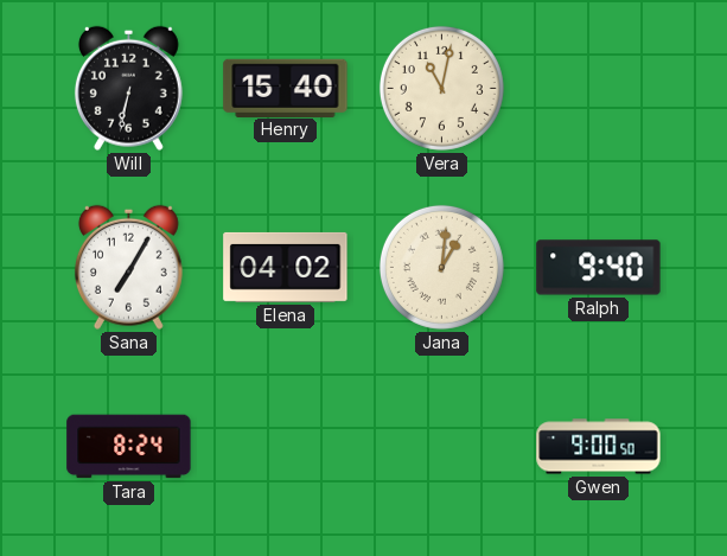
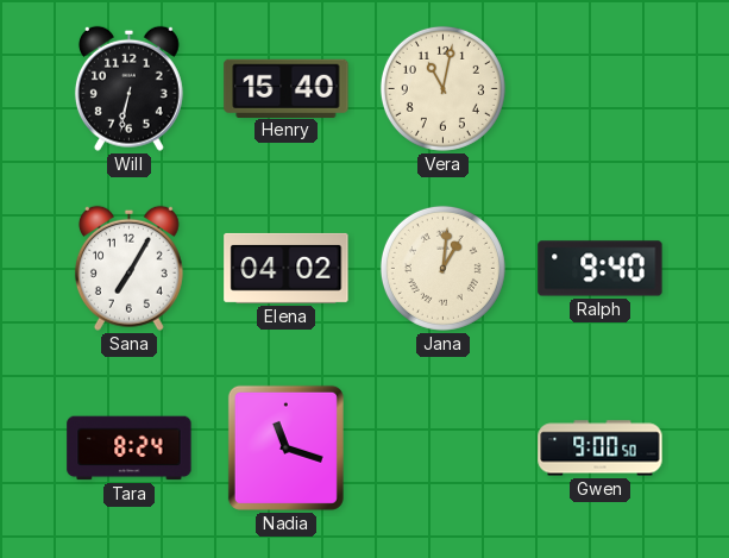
Nadia: none -> 11:18 (285, 447)
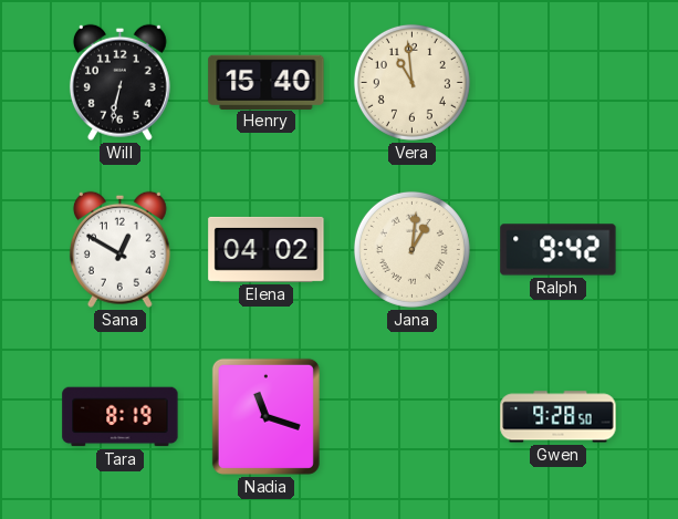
Vera: 11:02 -> 10:59 (411, 82)
Sana: 7:05 -> 12:50 (119, 249)
Ralph: 9:40 -> 9:42 (559, 250)
Tara: 8:24 -> 8:19 (121, 417)
Gwen: 9:00 -> 9:28 (559, 417)
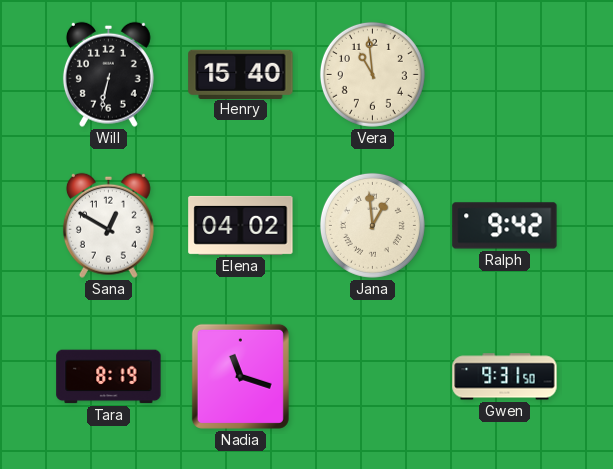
Jana: 1:01 -> 12:59 (372, 225)
Gwen: 9:28 -> 9:31 (505, 377)
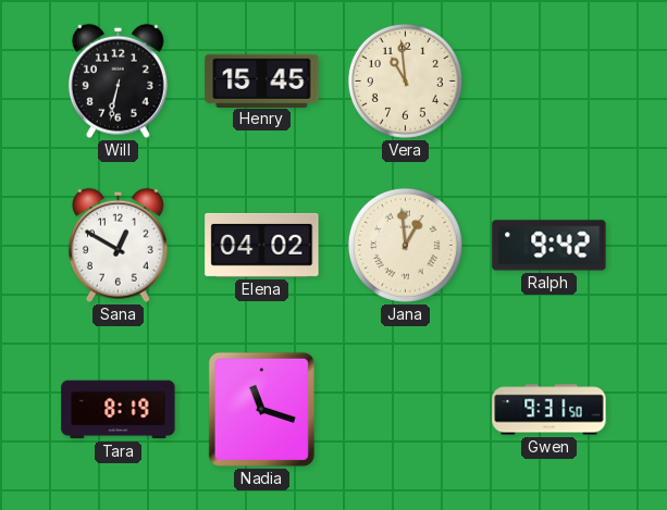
Henry: 15:40 -> 15:45 (262, 80)
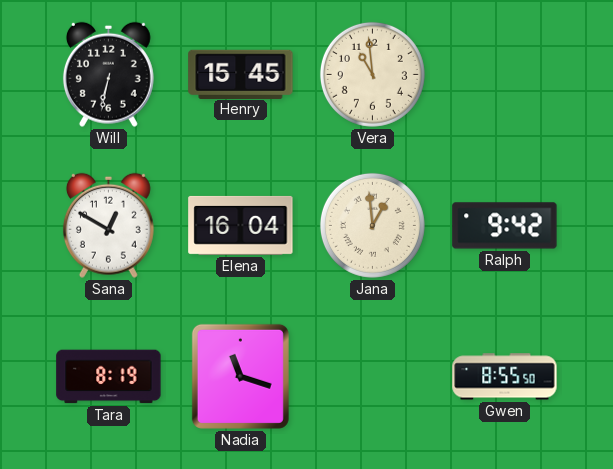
Elena: 04:02 -> 16:04 (241, 225)
Gwen: 9:31 -> 8:55 (505, 377)
